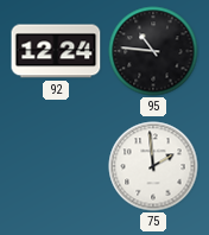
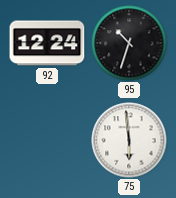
95: 10:46 -> 10:33 (129, 43)
75: 1:59 -> 5:59 (129, 140)
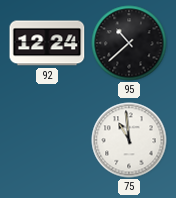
95: 10:33 -> 10:38 (129, 43)
75: 5:59 -> 10:59 (129, 140)
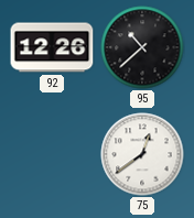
92: 12:24 -> 12:26 (52, 47)
75: 10:59 -> 12:39 (142, 154)
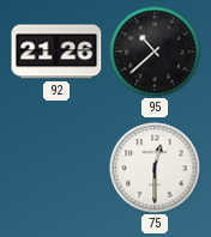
92: 12:26 -> 21:26 (56, 51)
75: 12:39 -> 12:30 (155, 168)
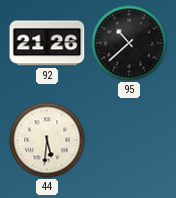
44: none -> 5:31 (47, 140)
75: 12:30 -> none (155, 168)
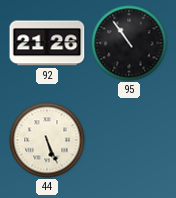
95: 10:38 -> 10:54 (129, 43)
44: 5:31 -> 5:26 (47, 140)
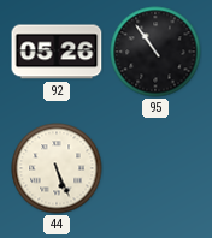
92: 21:26 -> 05:26 (57, 52)
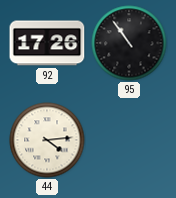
92: 05:26 -> 17:26 (47, 43)
44: 5:26 -> 4:14 (47, 140)
